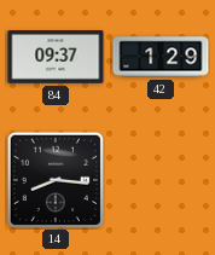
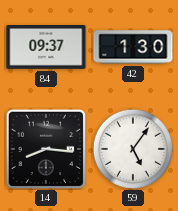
42: 1:29 -> 1:30 (133, 47)
59: none -> 5:06 (133, 149)
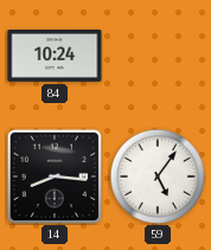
84: 09:37 -> 10:24 (55, 57)
42: 1:30 -> none (133, 47)
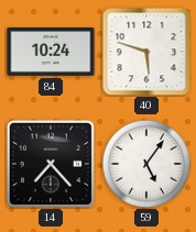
40: none -> 5:48 (146, 52)
14: 8:16 -> 7:23 (50, 163)
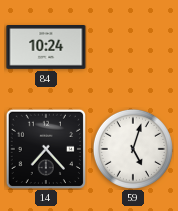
40: 5:48 -> none (146, 52)
59: 5:06 -> 5:03 (133, 149)
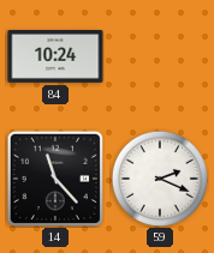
14: 7:23 -> 11:23 (54, 177)
59: 5:03 -> 2:19 (160, 179)
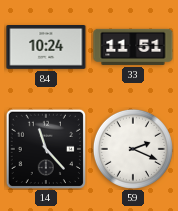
33: none -> 11:51 (133, 47)
